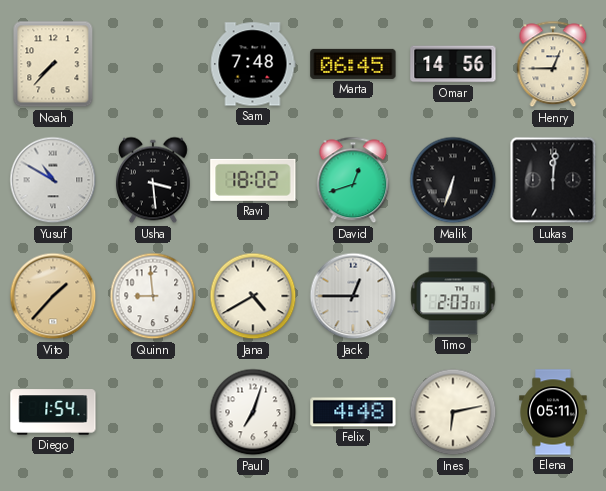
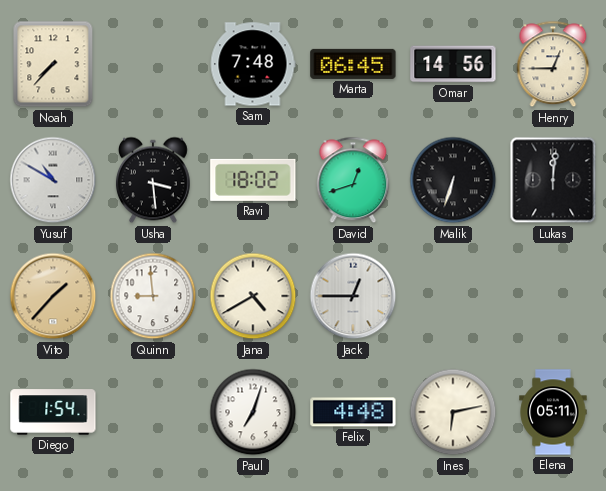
Timo: 2:03 -> none (453, 296)
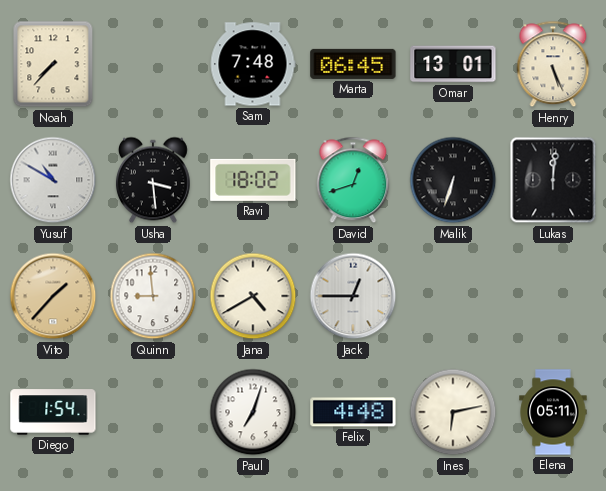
Omar: 14:56 -> 13:01 (453, 64)
Henry: 12:45 -> 5:26 (553, 64)
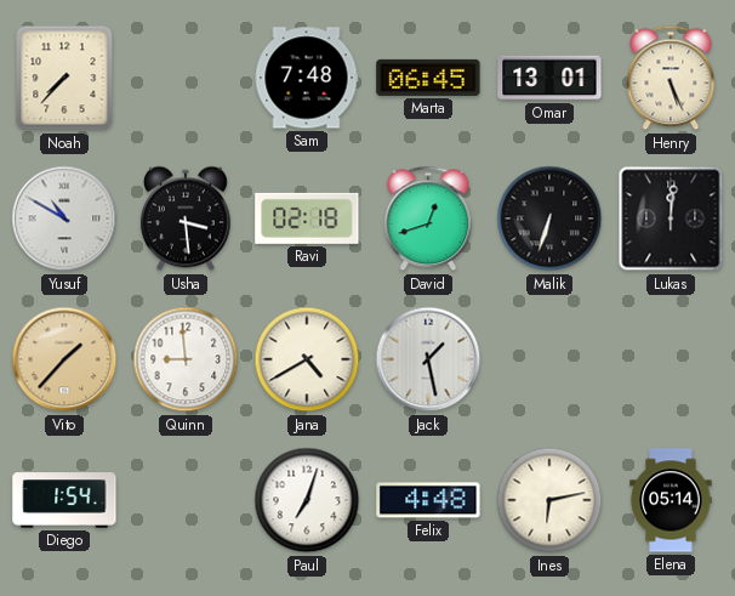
Ravi: 18:02 -> 02:18 (307, 218)
Jack: 12:45 -> 1:28 (428, 359)
Elena: 05:11 -> 05:14 (671, 500)
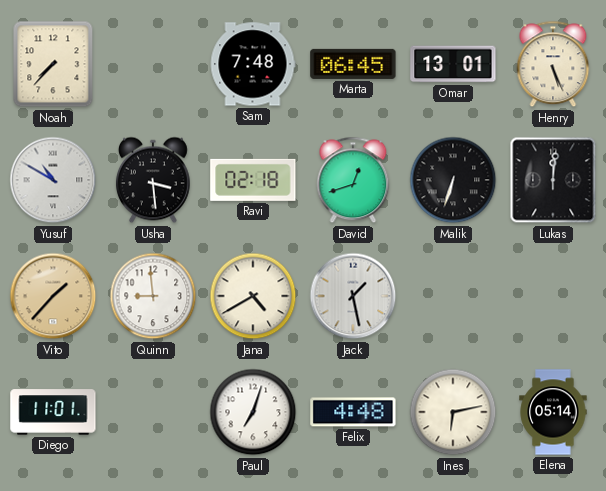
Diego: 1:54 -> 11:01 (53, 412)
